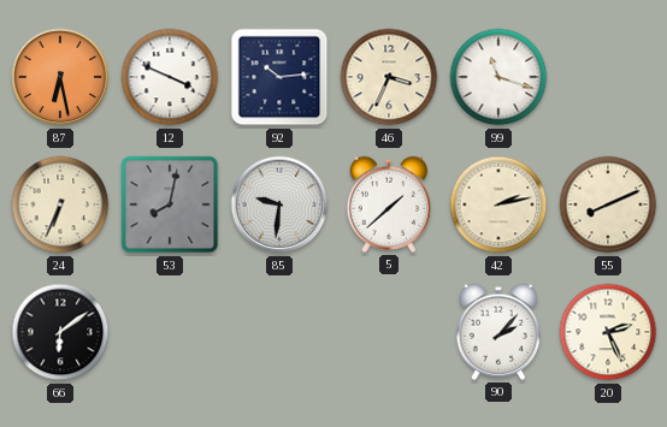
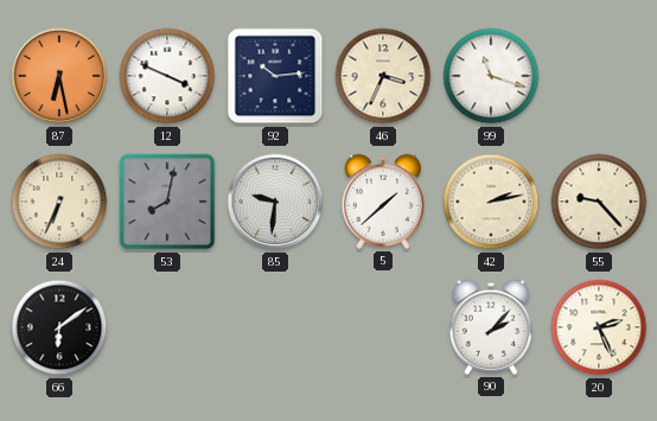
55: 8:11 -> 9:23 (599, 202)
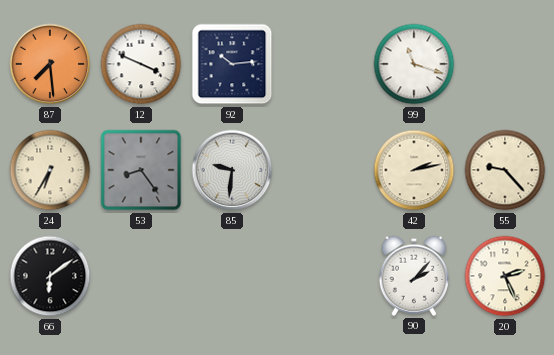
87: 6:28 -> 7:29 (50, 64)
46: 3:34 -> none (383, 76)
24: 6:34 -> 6:35 (50, 170)
53: 8:02 -> 8:24 (141, 170)
5: 1:38 -> none (383, 202)
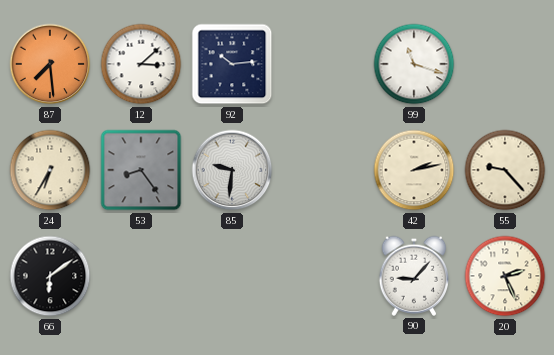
12: 3:49 -> 3:08 (141, 64)
90: 2:07 -> 9:07 (414, 276)
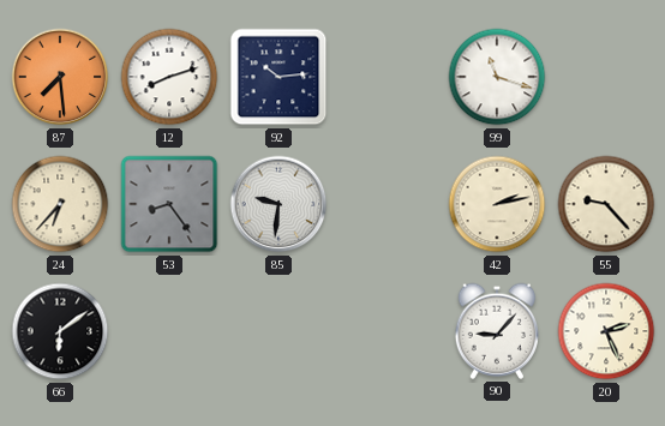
12: 3:08 -> 8:12 (169, 77)
24: 6:35 -> 6:37 (60, 204)
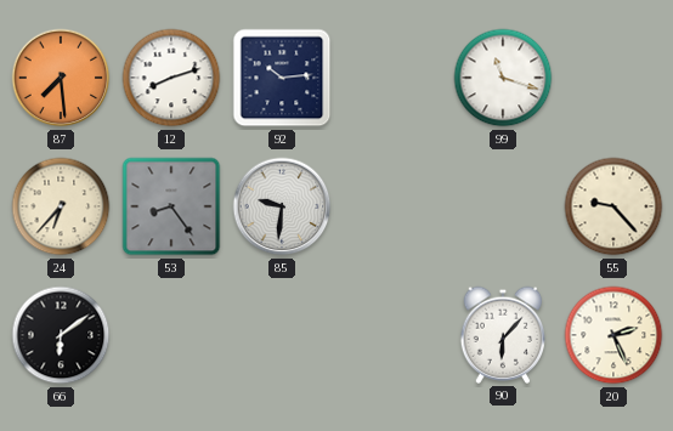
42: 2:13 -> none (497, 204)
90: 9:07 -> 6:07 (503, 335)
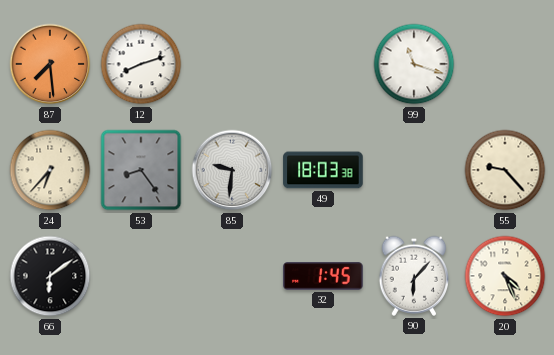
92: 10:14 -> none (282, 78)
49: none -> 18:03 (323, 170)
32: none -> 1:45 (323, 276)
20: 2:26 -> 4:26 (505, 276)
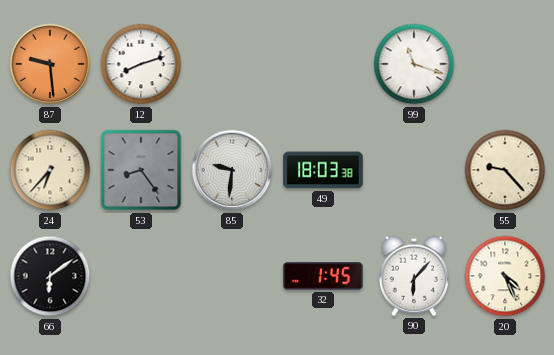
87: 7:29 -> 9:29 (50, 64)
